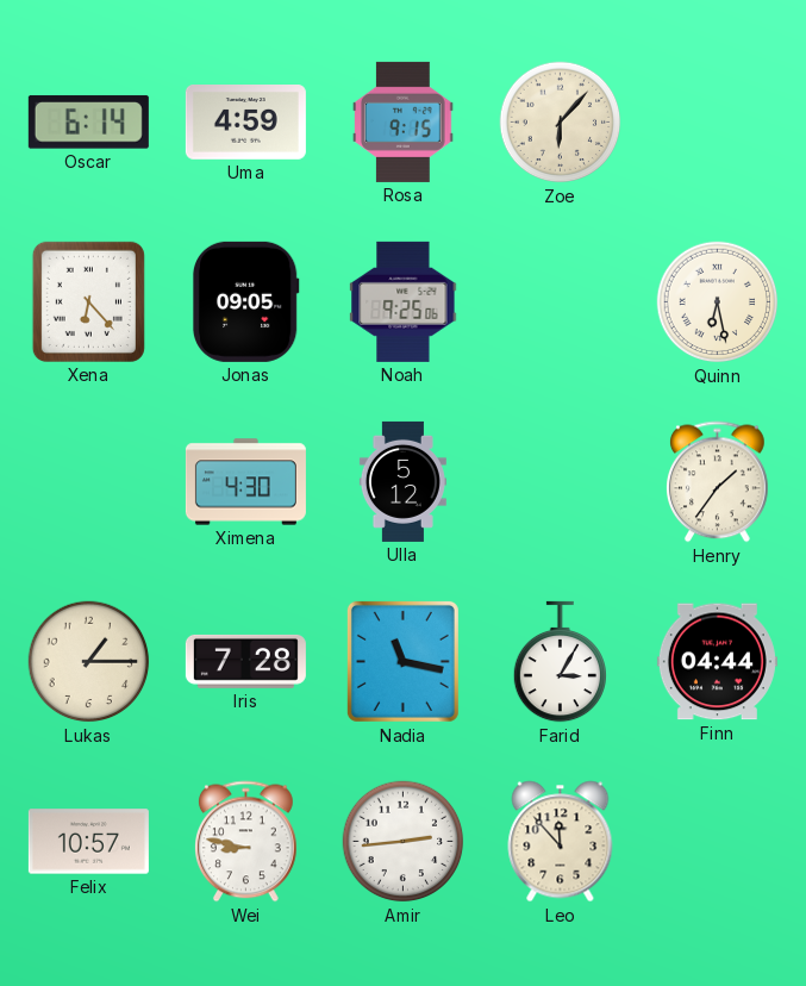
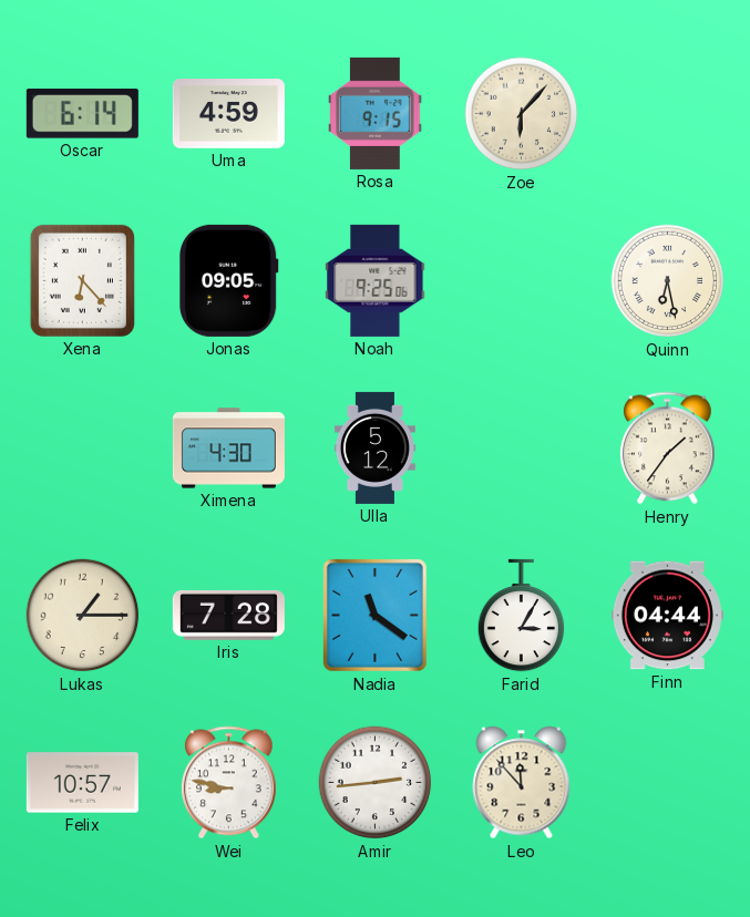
Nadia: 11:17 -> 11:21 (374, 615)
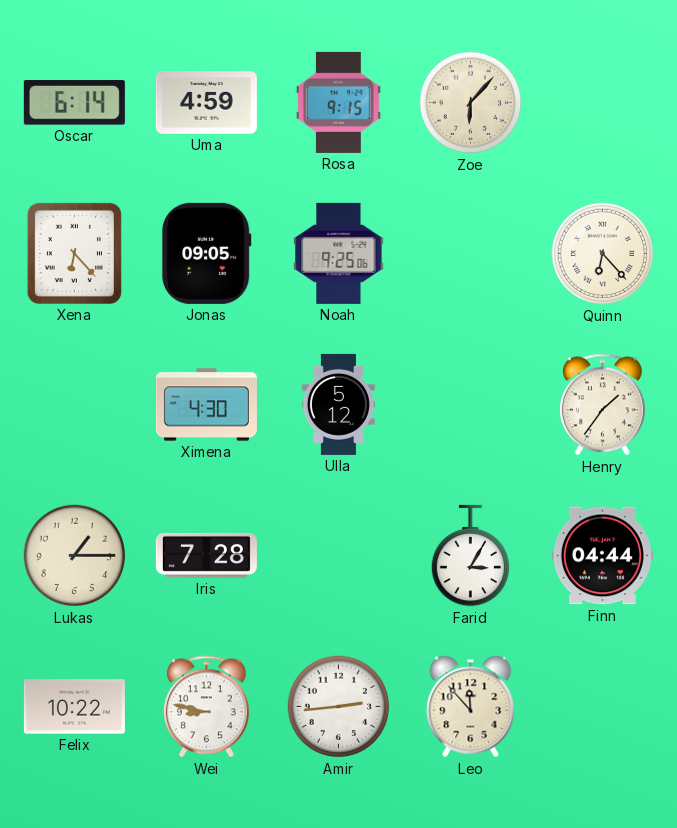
Quinn: 6:28 -> 6:23 (603, 254)
Nadia: 11:21 -> none (374, 615)
Felix: 10:57 -> 10:22 (74, 707)
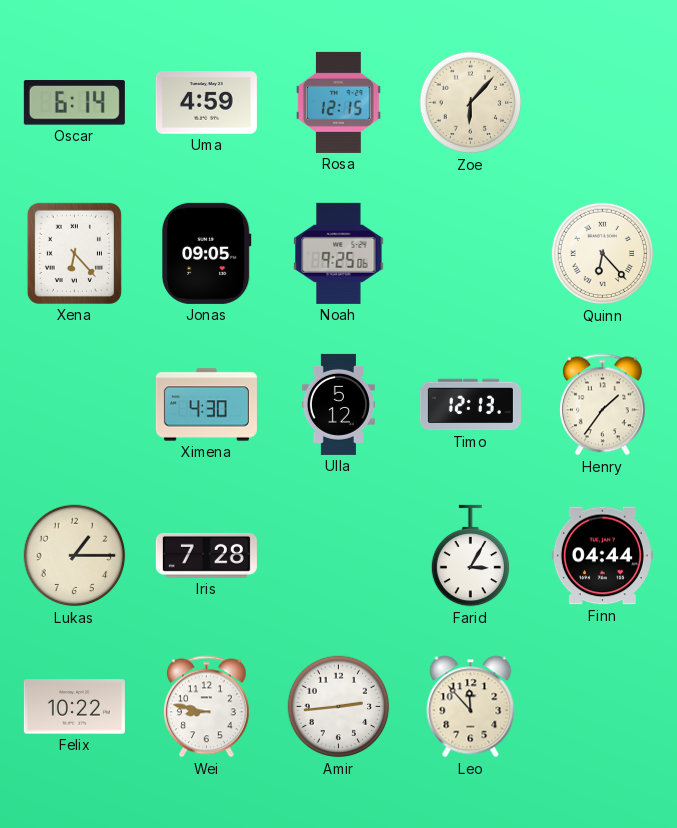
Rosa: 9:15 -> 12:15 (339, 102)
Timo: none -> 12:13 (470, 405)
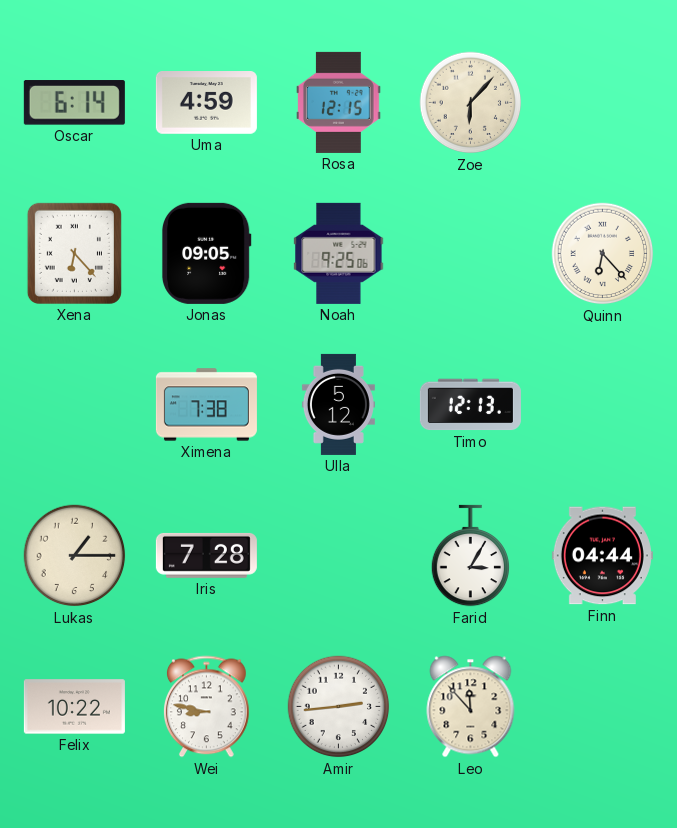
Ximena: 4:30 -> 7:38 (206, 405)
Henry: 1:36 -> none (603, 405)
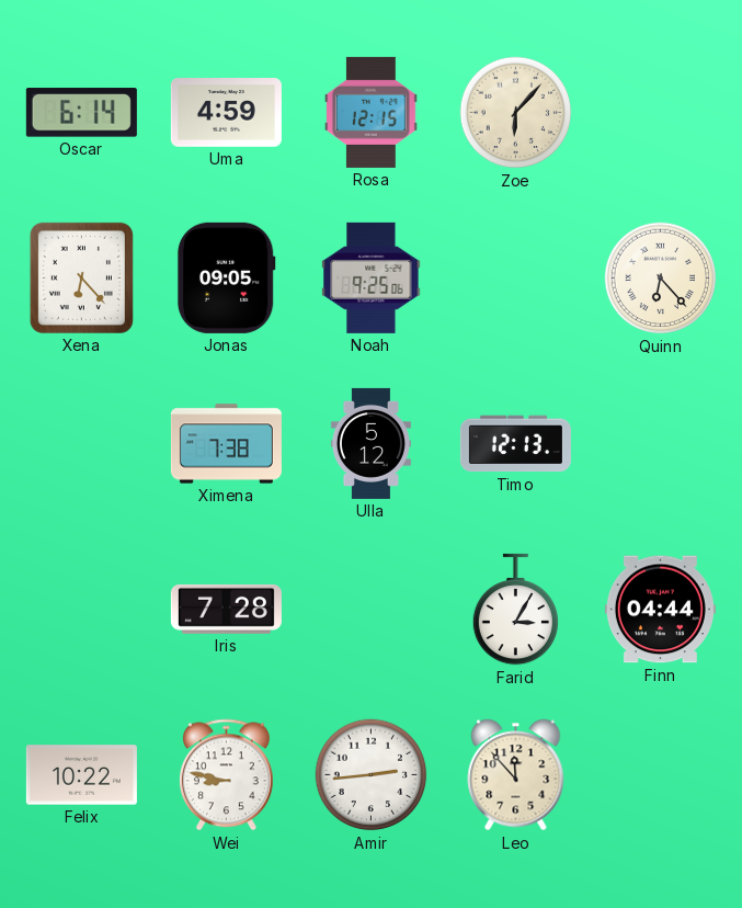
Lukas: 1:15 -> none (75, 556)
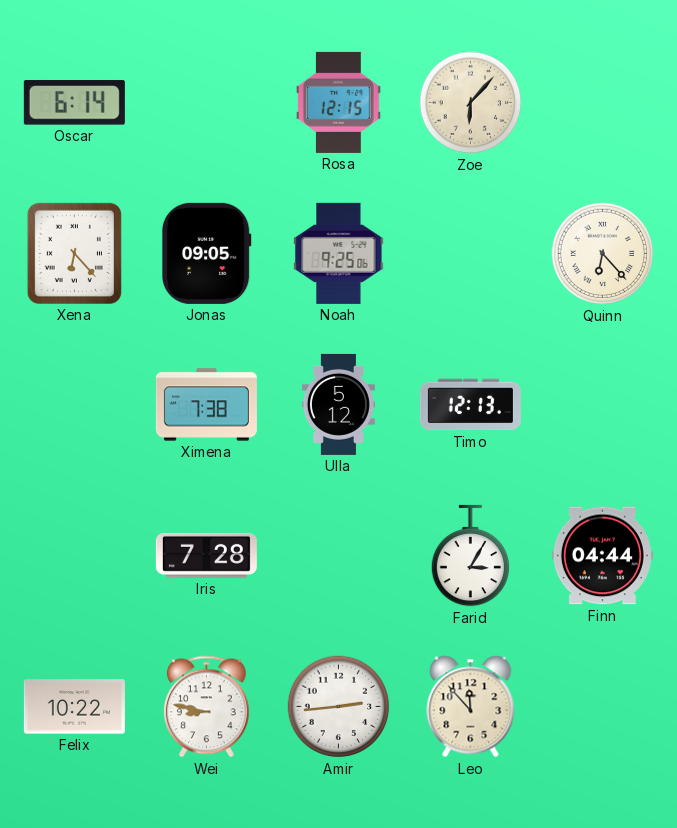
Uma: 4:59 -> none (226, 113)
